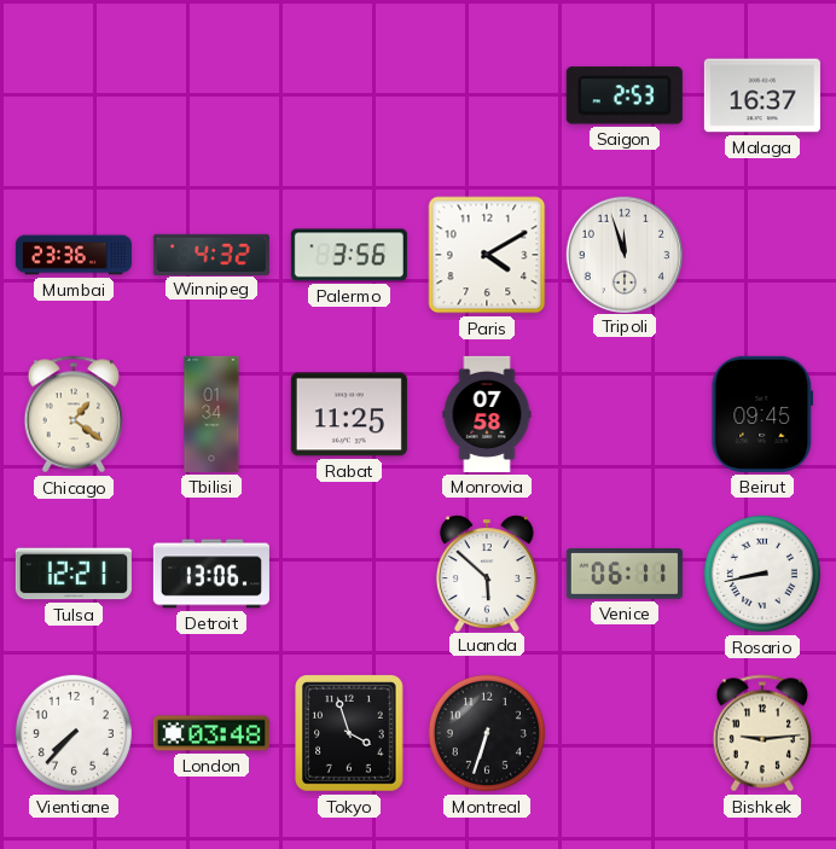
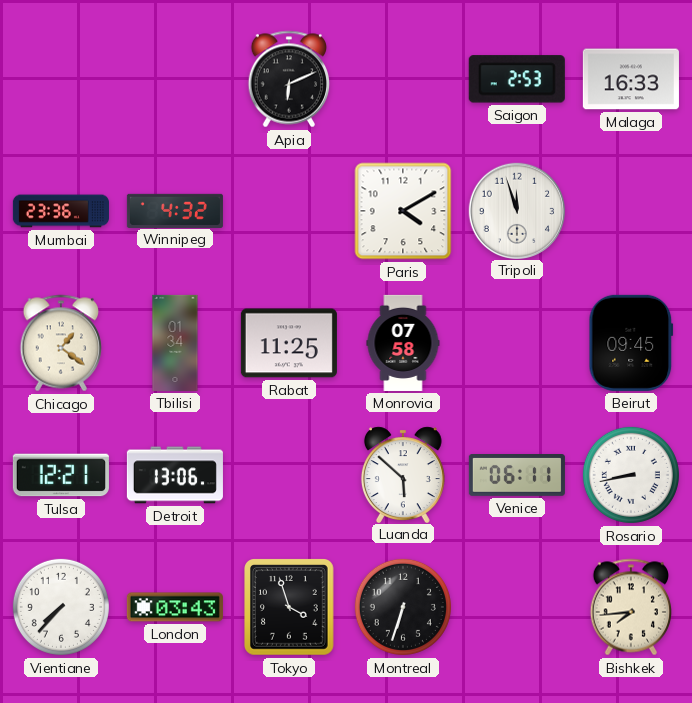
Apia: none -> 6:11 (288, 79)
Malaga: 16:37 -> 16:33 (631, 79)
Palermo: 3:56 -> none (349, 255)
London: 03:48 -> 03:43 (175, 607)
Bishkek: 9:14 -> 7:44 (630, 607)
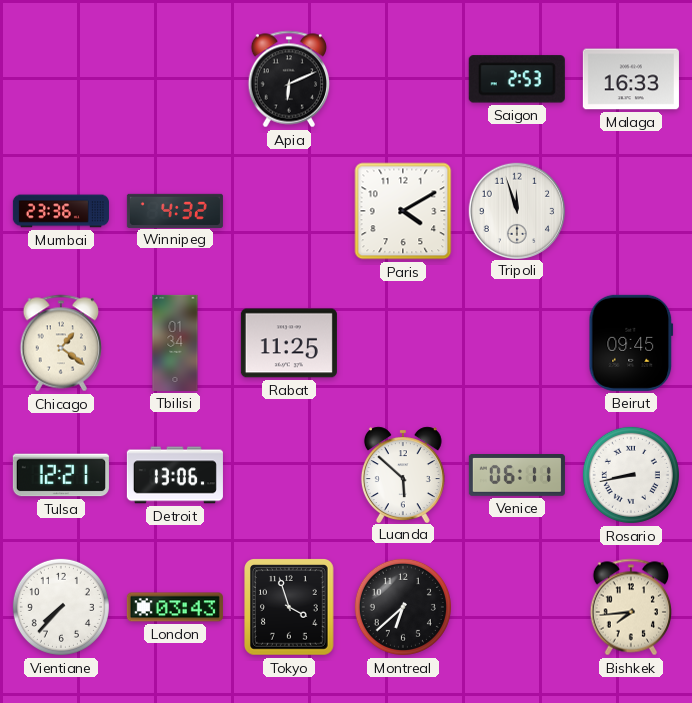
Monrovia: 07:58 -> none (403, 343)
Montreal: 6:33 -> 6:38 (403, 607)
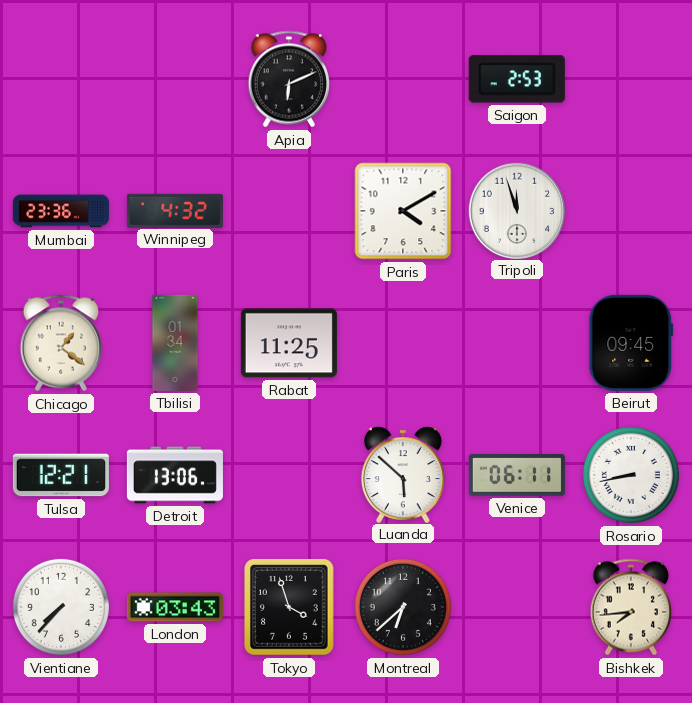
Malaga: 16:33 -> none (631, 79)
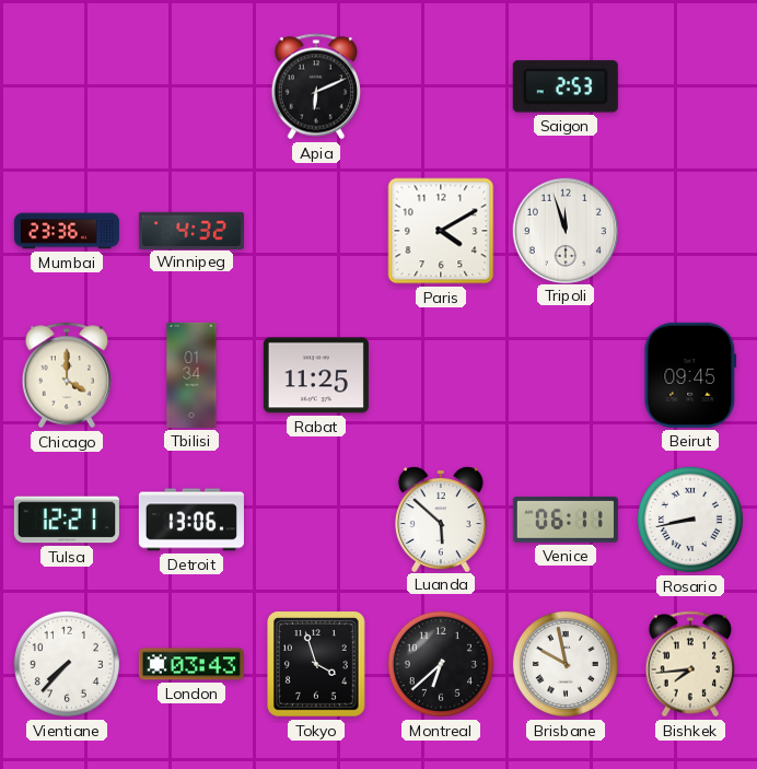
Chicago: 1:21 -> 4:00 (66, 375)
Brisbane: none -> 9:58 (566, 664)
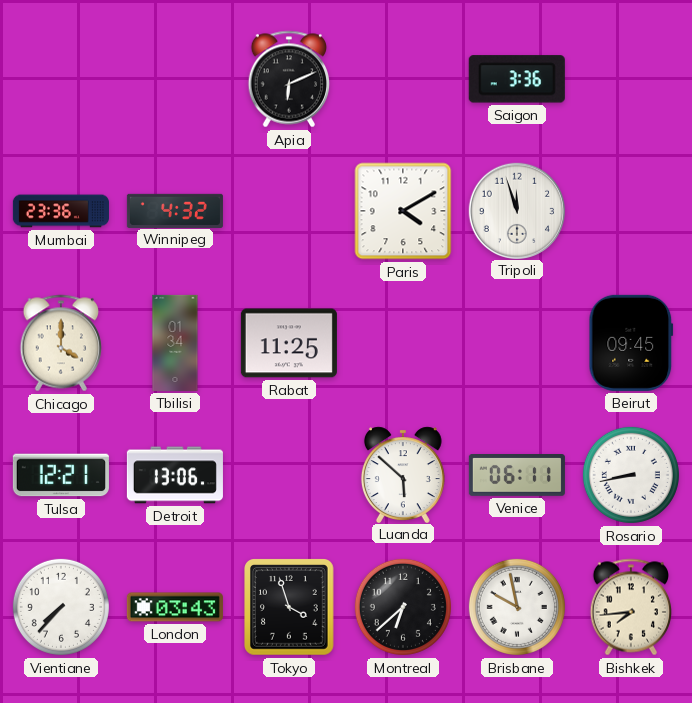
Saigon: 2:53 -> 3:36 (517, 79)
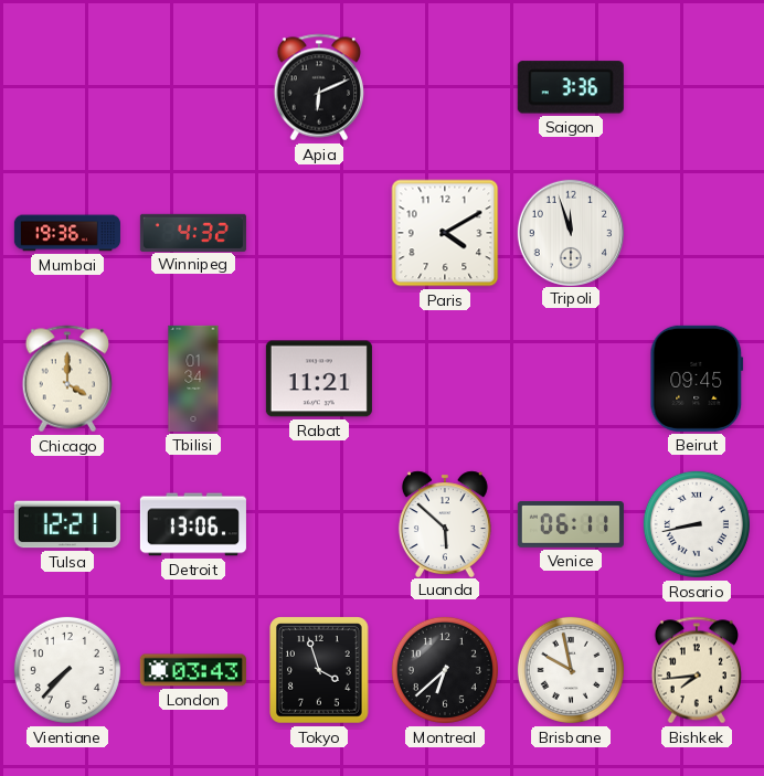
Mumbai: 23:36 -> 19:36 (67, 233)
Rabat: 11:25 -> 11:21 (319, 379)
